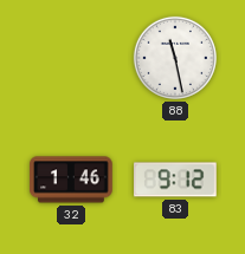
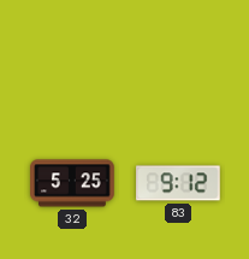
88: 11:28 -> none (175, 58)
32: 1:46 -> 5:25 (72, 183)
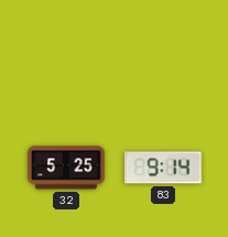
83: 9:12 -> 9:14 (164, 168)
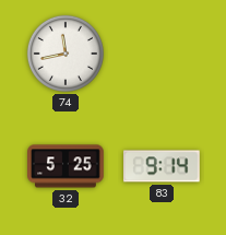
74: none -> 11:43 (66, 54)
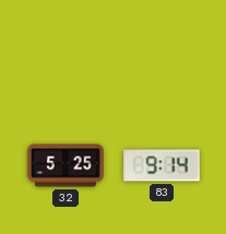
74: 11:43 -> none (66, 54)
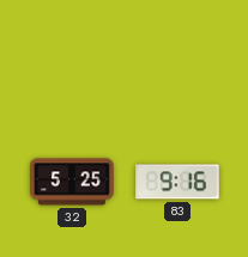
83: 9:14 -> 9:16 (179, 182)
